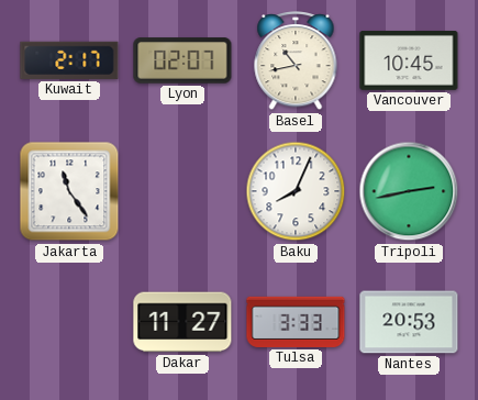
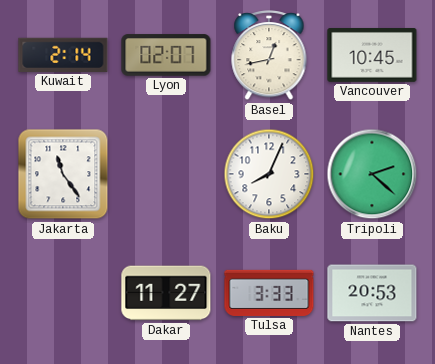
Kuwait: 2:17 -> 2:14 (63, 55)
Basel: 10:43 -> 12:43 (269, 56)
Tripoli: 2:43 -> 2:22 (372, 174)
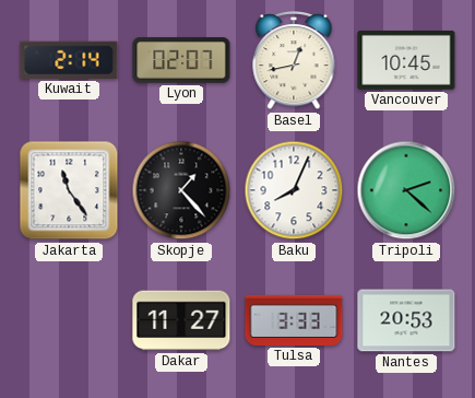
Skopje: none -> 1:23 (181, 190)
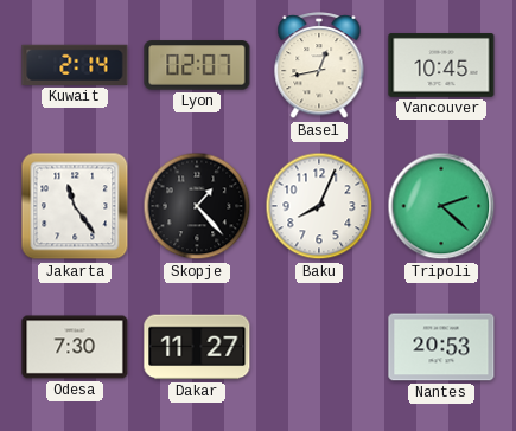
Odesa: none -> 7:30 (75, 347)
Tulsa: 3:33 -> none (294, 320)
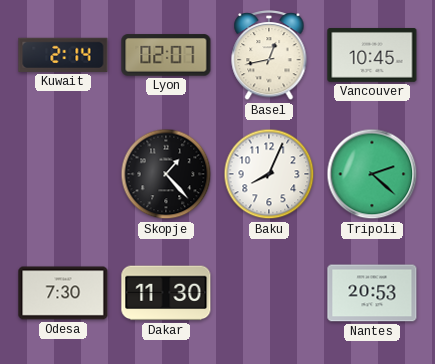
Jakarta: 11:24 -> none (75, 206)
Dakar: 11:27 -> 11:30 (166, 293)
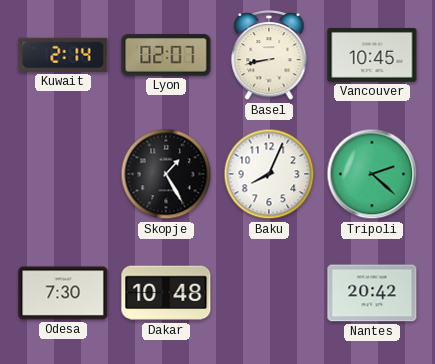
Basel: 12:43 -> 8:43 (269, 56)
Skopje: 1:23 -> 1:25 (166, 174)
Dakar: 11:30 -> 10:48 (166, 293)
Nantes: 20:53 -> 20:42 (372, 293)
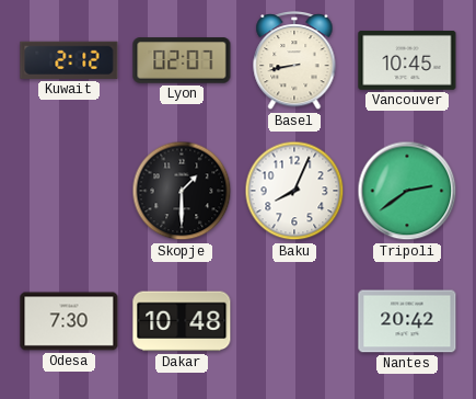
Kuwait: 2:14 -> 2:12 (69, 60)
Skopje: 1:25 -> 1:30 (182, 191)
Tripoli: 2:22 -> 2:39 (407, 191)
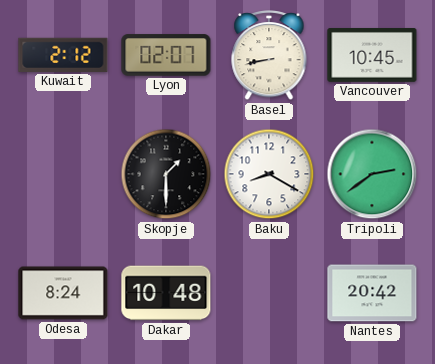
Baku: 8:04 -> 8:20 (269, 174)
Odesa: 7:30 -> 8:24 (63, 293)
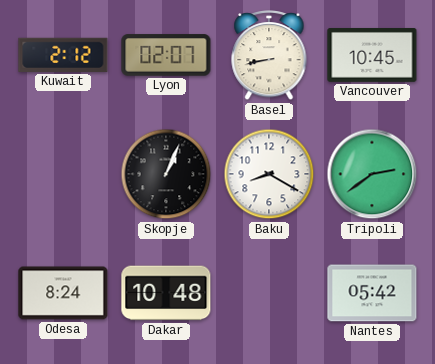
Skopje: 1:30 -> 1:04 (166, 174)
Nantes: 20:42 -> 05:42 (372, 293)
